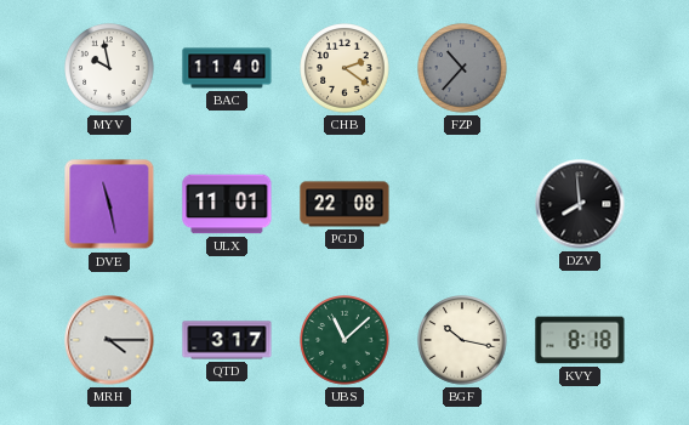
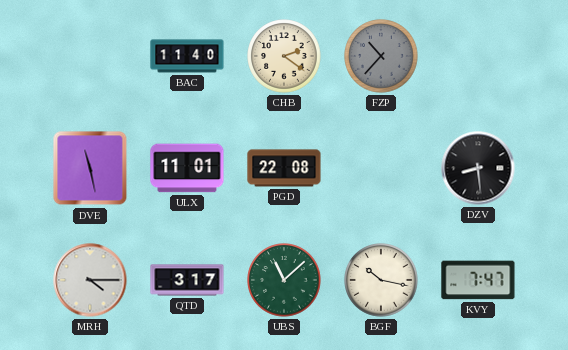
MYV: 9:58 -> none (109, 68)
DZV: 7:59 -> 8:29 (478, 168)
KVY: 8:18 -> 7:47 (478, 280)
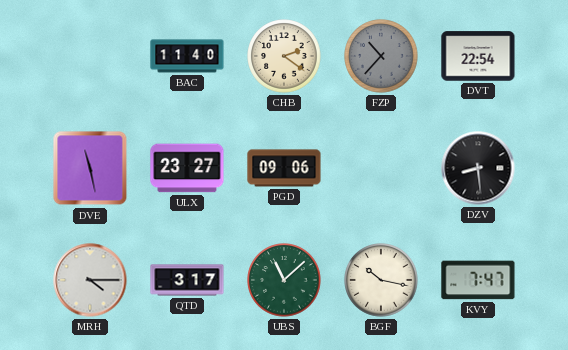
DVT: none -> 22:54 (478, 56)
ULX: 11:01 -> 23:27 (187, 168)
PGD: 22:08 -> 09:06 (284, 168)
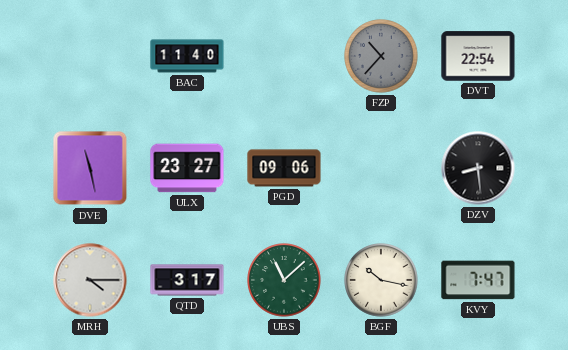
CHB: 2:21 -> none (284, 56)
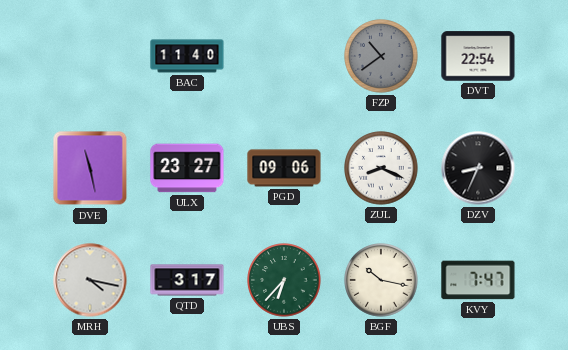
FZP: 10:37 -> 10:39 (381, 56)
ZUL: none -> 8:19 (381, 168)
DZV: 8:29 -> 8:34 (478, 168)
MRH: 4:15 -> 4:17 (90, 280)
UBS: 11:08 -> 6:37 (284, 280)
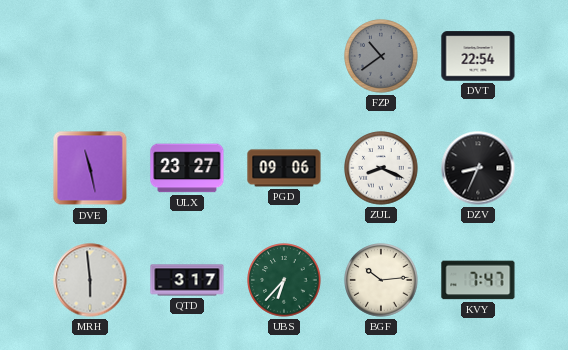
BAC: 11:40 -> none (187, 56)
MRH: 4:17 -> 5:59 (90, 280)
BGF: 10:17 -> 10:14 (381, 280)
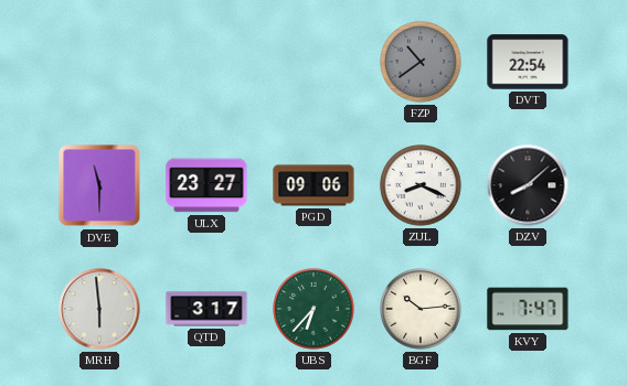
DVE: 11:28 -> 11:30 (99, 185)
DZV: 8:34 -> 8:08 (528, 185)
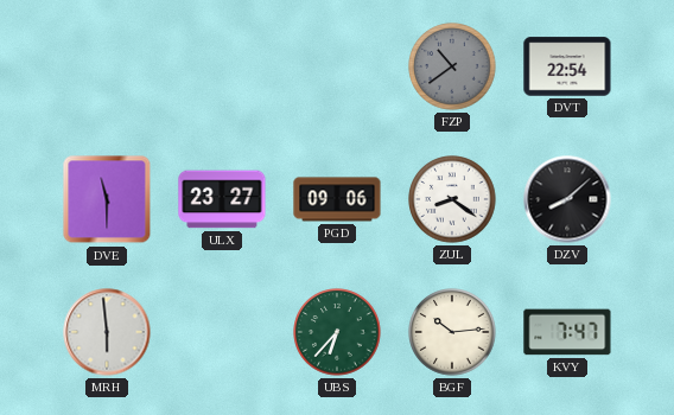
ZUL: 8:19 -> 8:21 (452, 199)
QTD: 3:17 -> none (206, 309)
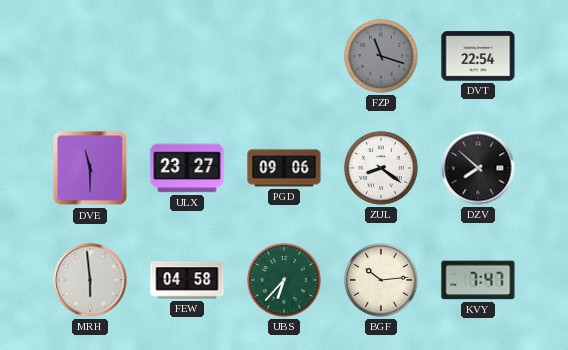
FZP: 10:39 -> 11:18 (381, 56)
DZV: 8:08 -> 7:52 (478, 168)
FEW: none -> 04:58 (187, 280)
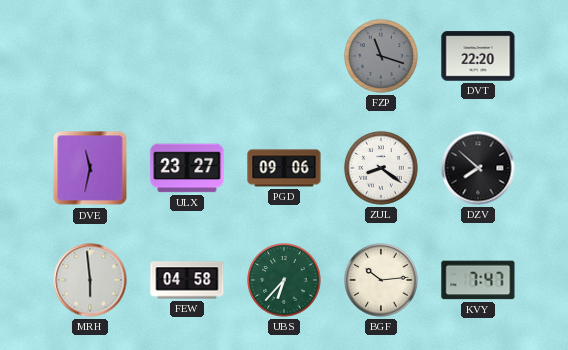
DVT: 22:54 -> 22:20 (478, 56)
DVE: 11:30 -> 11:32 (90, 168)
